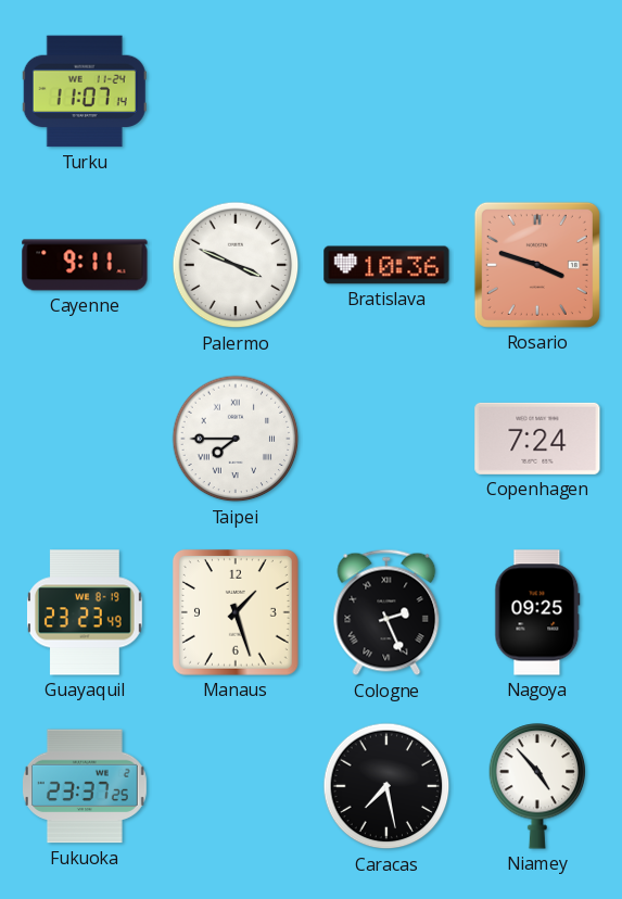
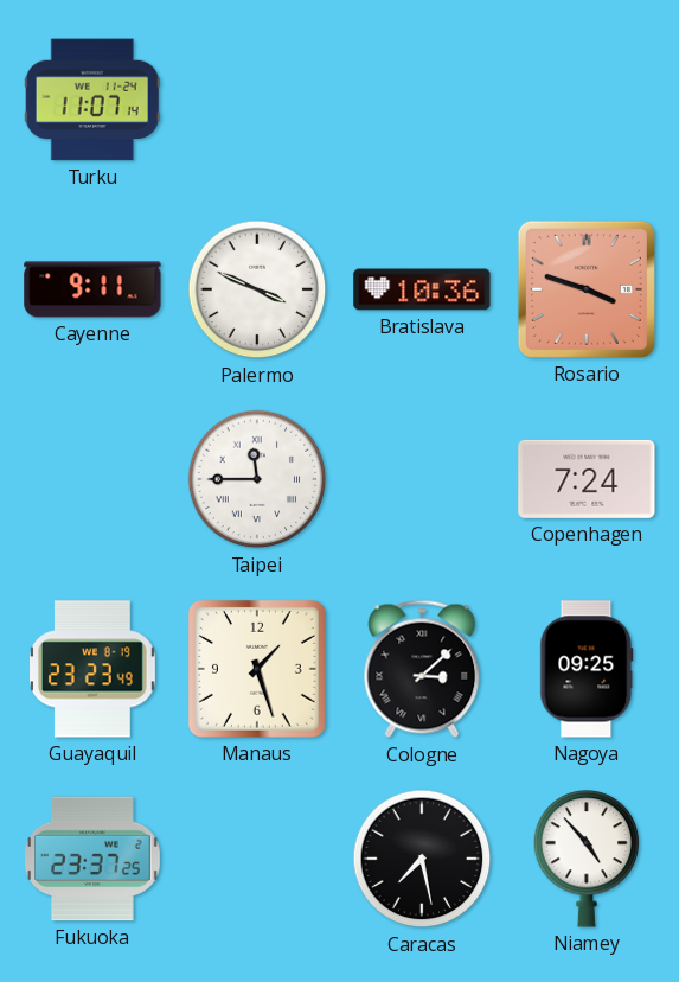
Taipei: 7:45 -> 11:45 (257, 479)
Cologne: 2:26 -> 3:08 (422, 669)
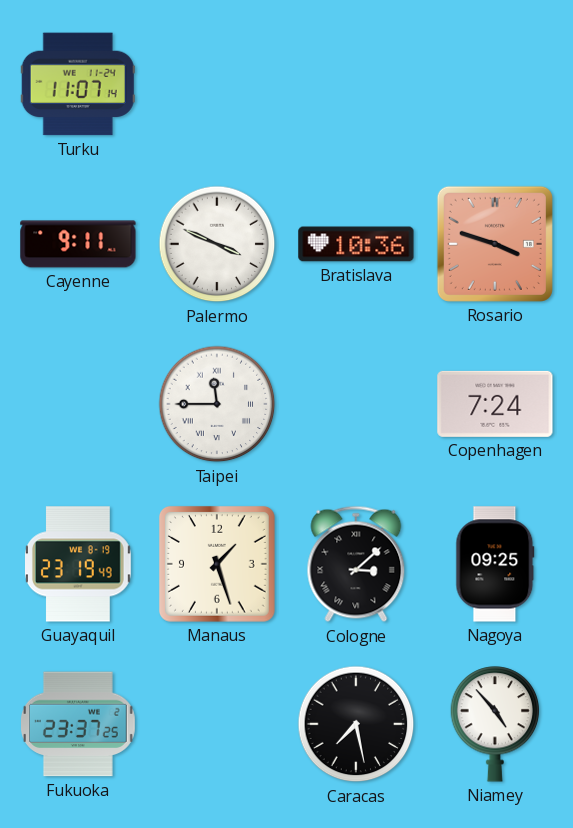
Guayaquil: 23:23 -> 23:19 (79, 564)
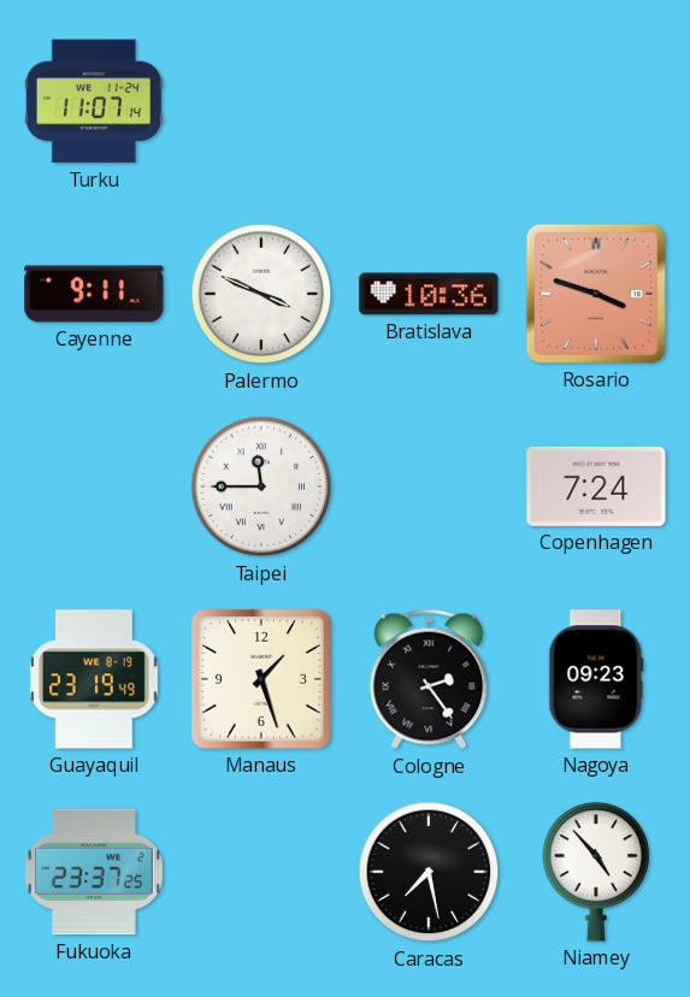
Cologne: 3:08 -> 2:24 (429, 679)
Nagoya: 09:25 -> 09:23 (596, 679)
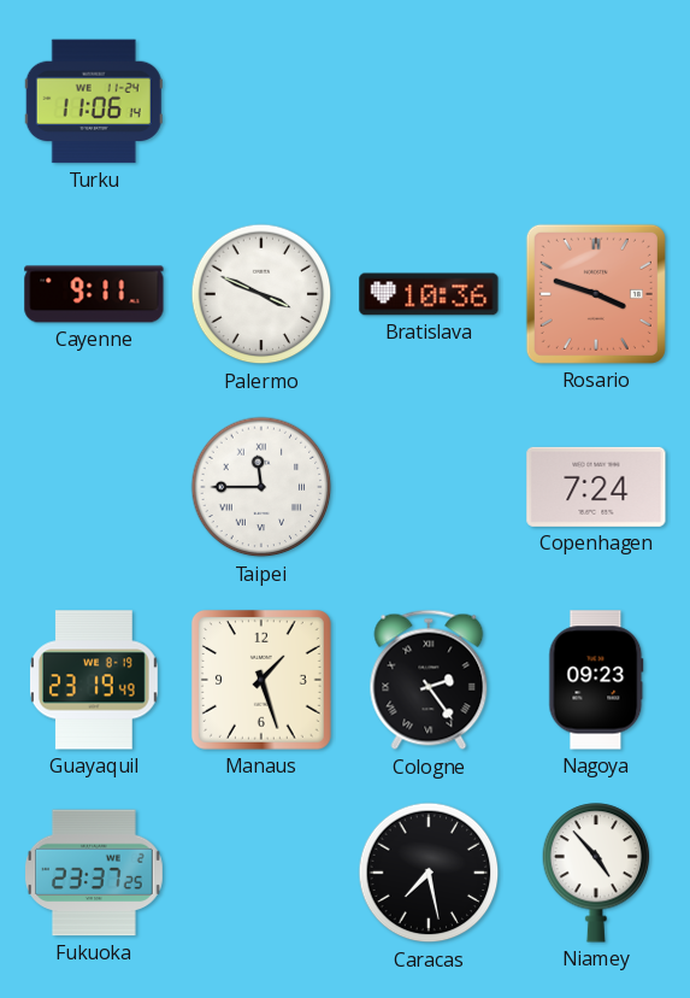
Turku: 11:07 -> 11:06 (94, 101)
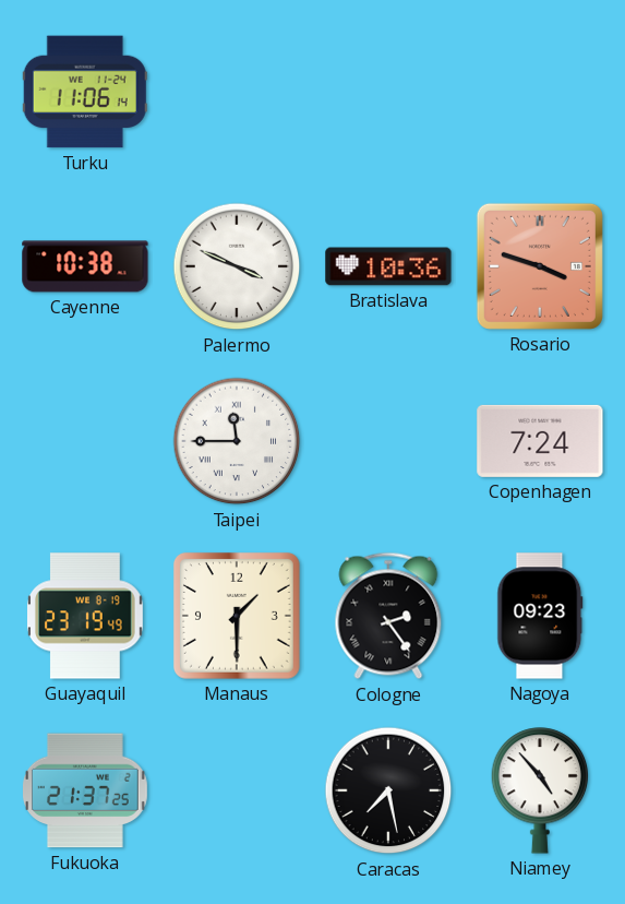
Cayenne: 9:11 -> 10:38 (85, 266)
Manaus: 1:27 -> 1:30 (237, 616)
Fukuoka: 23:37 -> 21:37 (86, 790)
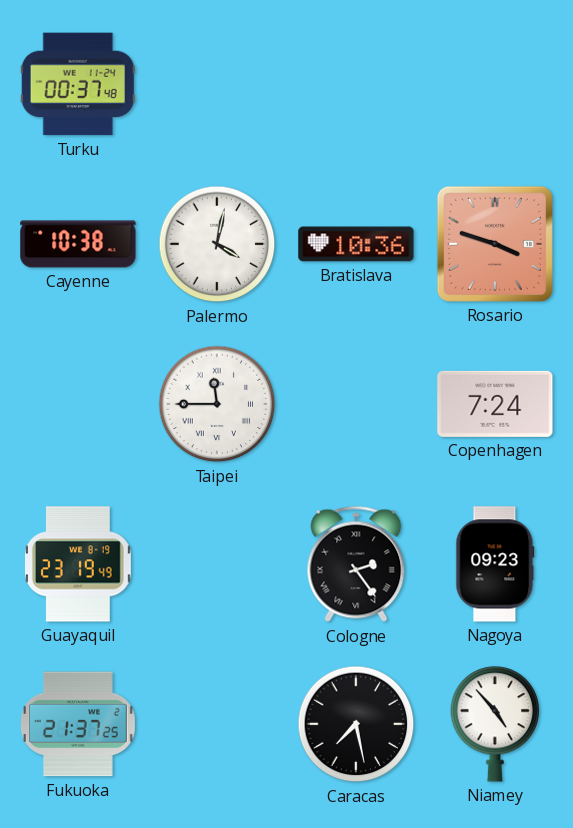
Turku: 11:06 -> 00:37 (78, 84)
Palermo: 3:49 -> 4:02 (217, 244)
Manaus: 1:30 -> none (237, 616)
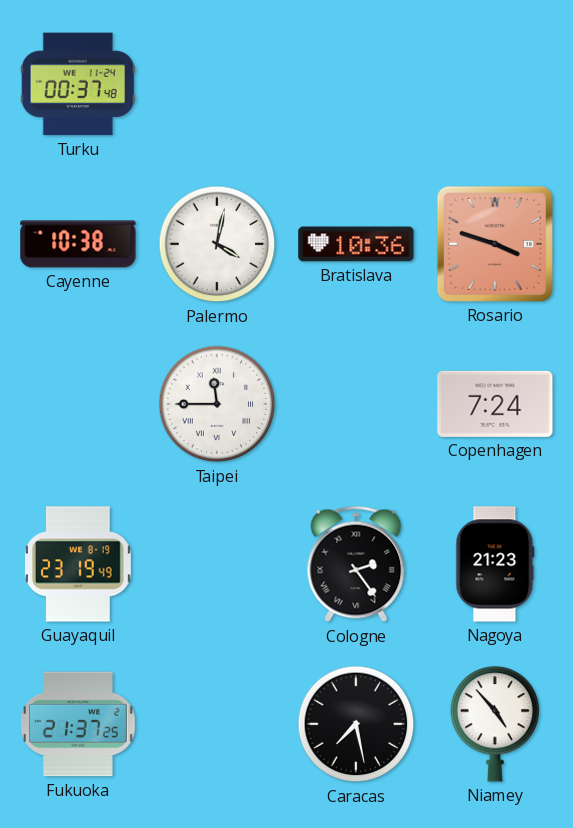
Nagoya: 09:23 -> 21:23 (495, 564)
